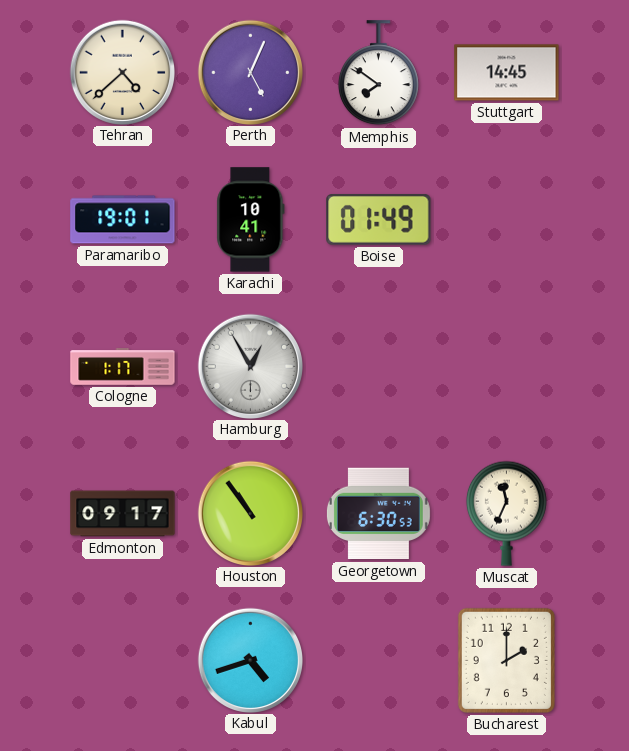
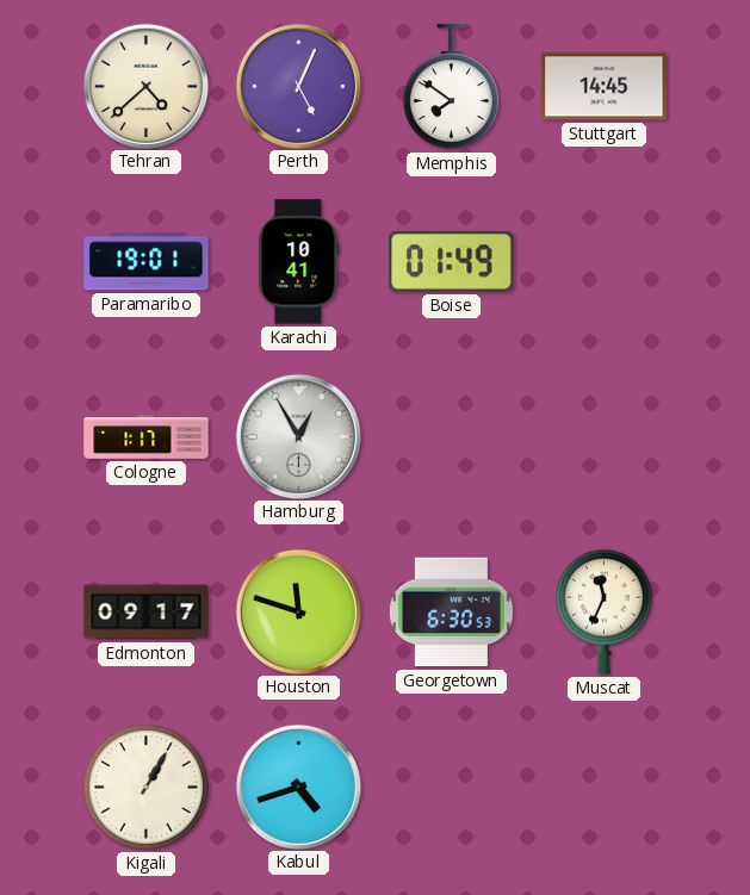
Houston: 10:54 -> 11:48 (298, 611)
Kigali: none -> 1:05 (145, 787)
Bucharest: 2:00 -> none (506, 660)
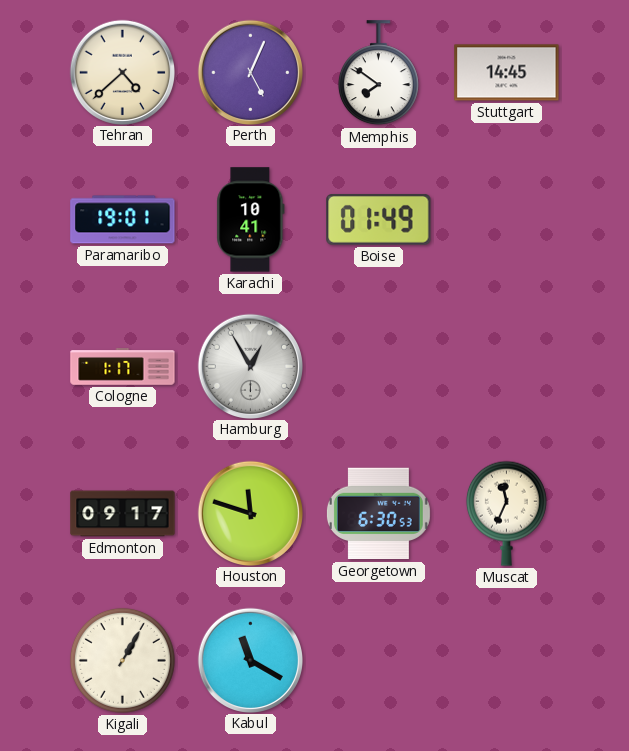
Kabul: 4:42 -> 11:20 (250, 660)
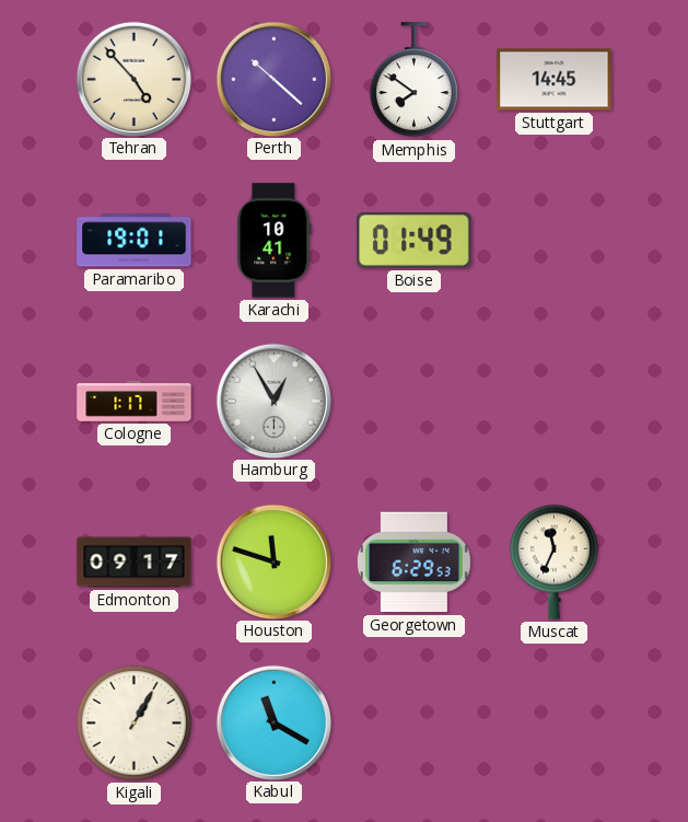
Tehran: 4:38 -> 4:53 (133, 79)
Perth: 5:04 -> 10:22 (273, 79)
Georgetown: 6:30 -> 6:29 (413, 563)
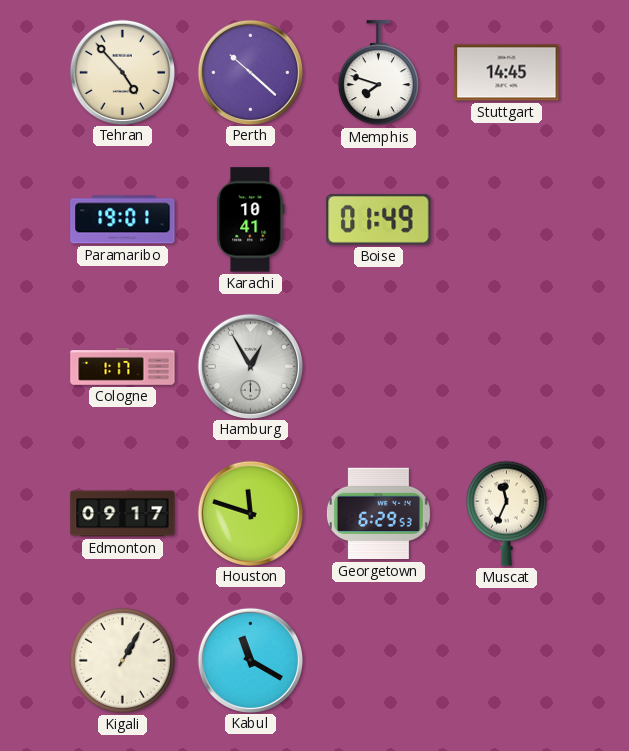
Memphis: 7:51 -> 7:48 (378, 73)
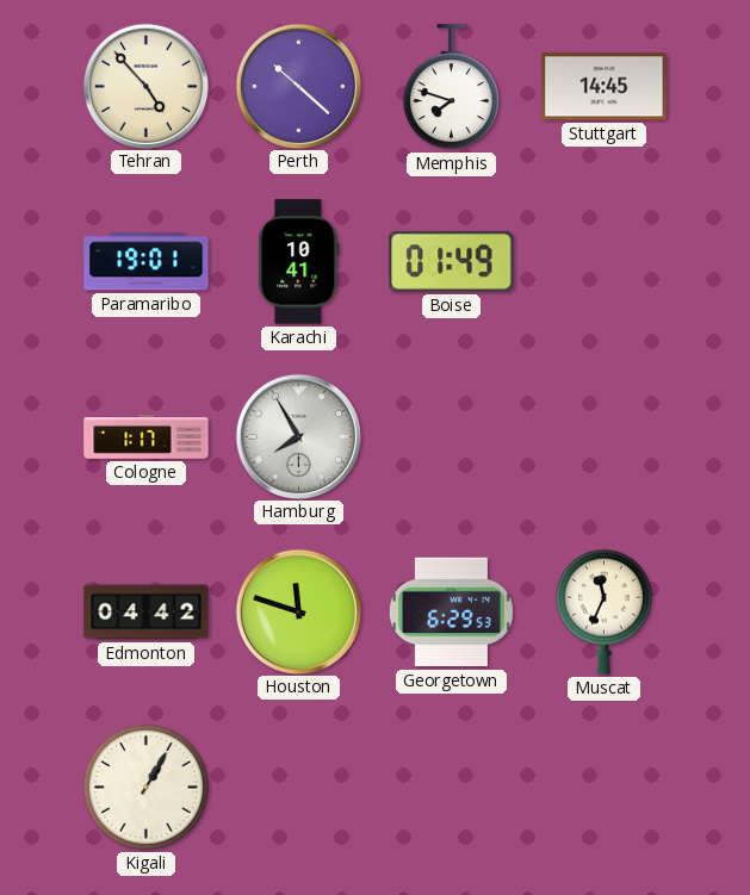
Hamburg: 12:55 -> 7:55 (298, 436)
Edmonton: 09:17 -> 04:42 (147, 613)
Kabul: 11:20 -> none (250, 660)
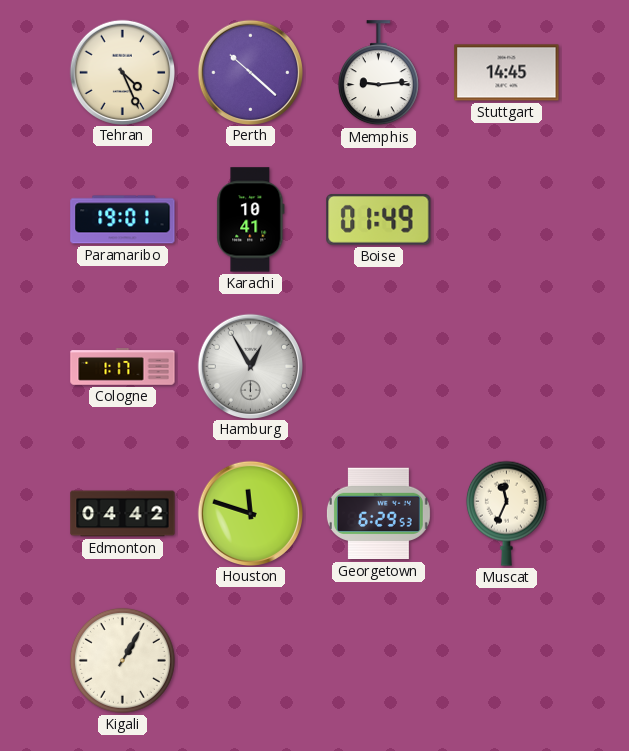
Tehran: 4:53 -> 4:26 (122, 72)
Memphis: 7:48 -> 9:14 (378, 73)
Hamburg: 7:55 -> 12:55 (250, 366)
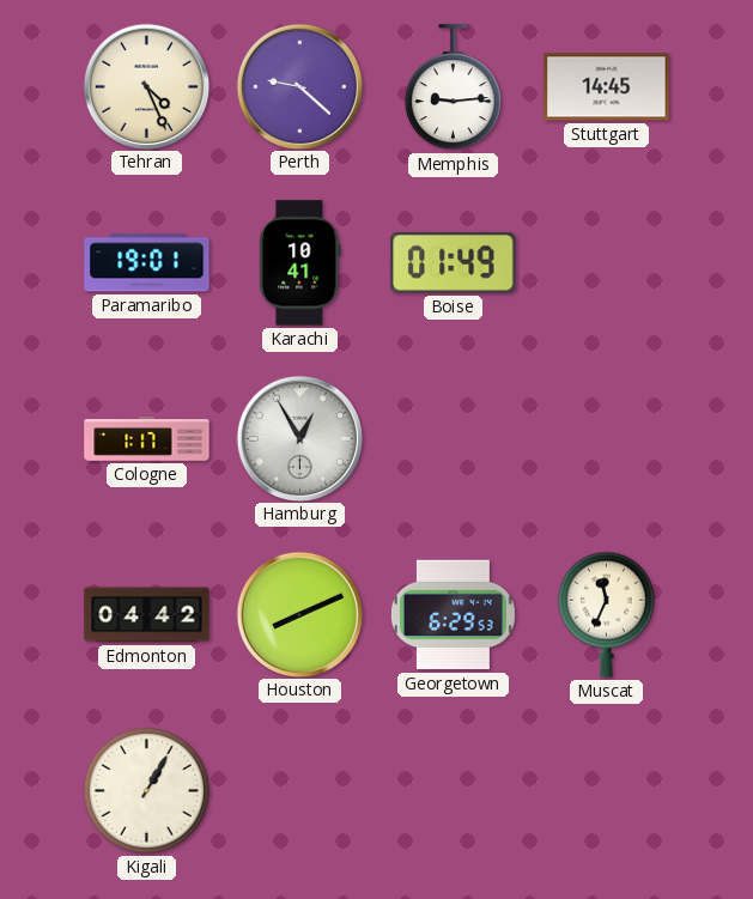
Perth: 10:22 -> 9:22 (299, 86)
Houston: 11:48 -> 8:11 (299, 614)
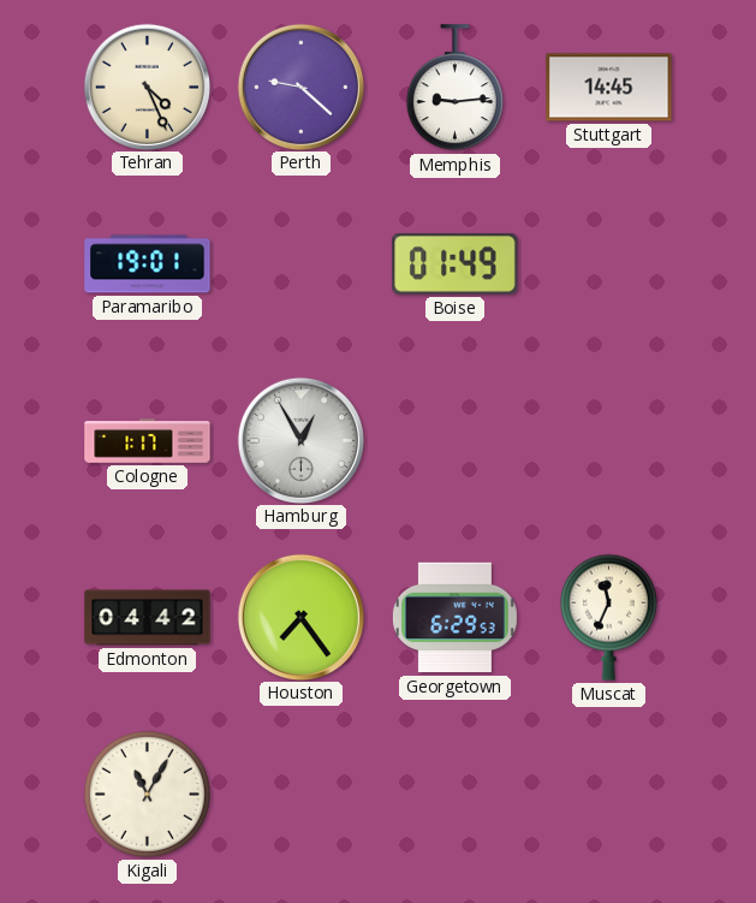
Karachi: 10:41 -> none (300, 263)
Houston: 8:11 -> 7:24 (300, 617)
Kigali: 1:05 -> 11:05 (147, 794)
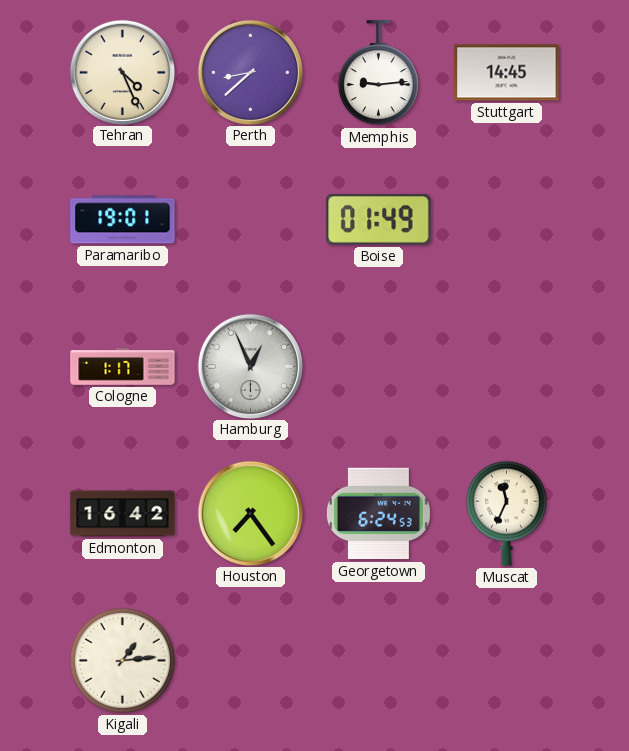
Perth: 9:22 -> 8:38 (250, 72)
Hamburg: 12:55 -> 12:56 (250, 366)
Edmonton: 04:42 -> 16:42 (123, 514)
Georgetown: 6:29 -> 6:24 (378, 514)
Kigali: 11:05 -> 1:14 (122, 660)
